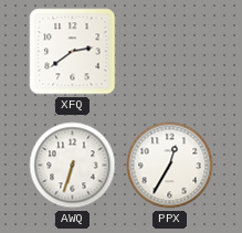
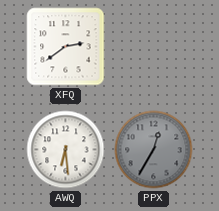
AWQ: 6:33 -> 6:29 (66, 150)
PPX dial: white -> grey (154, 150)
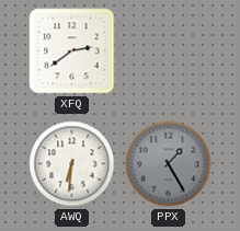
AWQ: 6:29 -> 6:31 (72, 164)
PPX: 12:35 -> 1:25 (169, 164)
